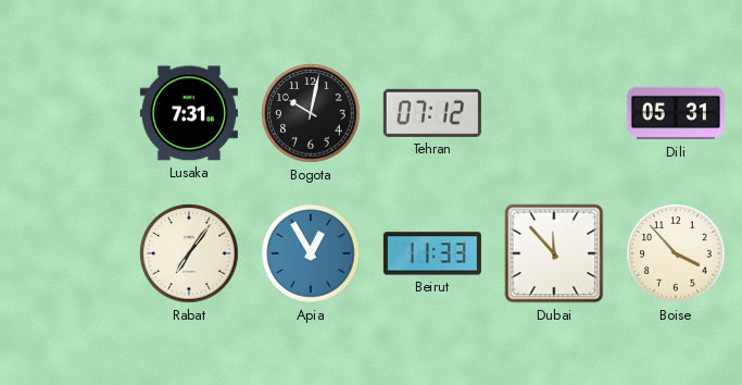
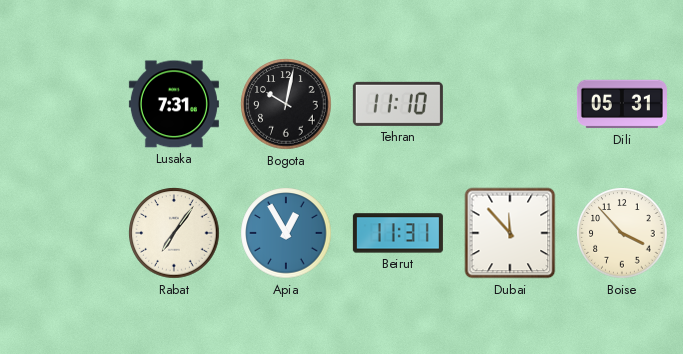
Tehran: 07:12 -> 11:10 (398, 104)
Beirut: 11:33 -> 11:31 (398, 233)
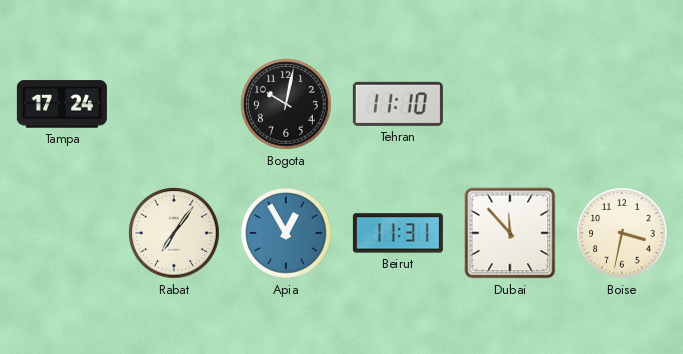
Tampa: none -> 17:24 (62, 104)
Lusaka: 7:31 -> none (174, 104)
Dili: 05:31 -> none (622, 104)
Boise: 3:53 -> 3:32 (622, 233)
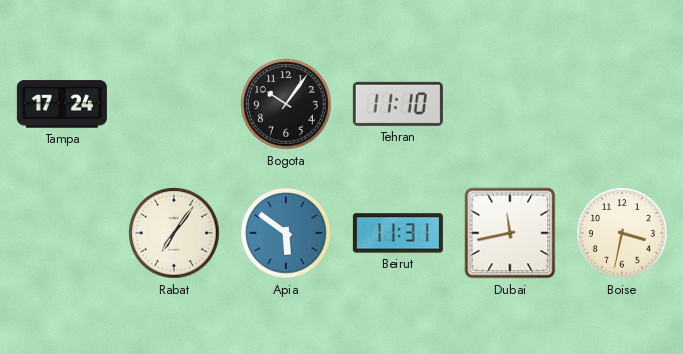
Bogota: 10:02 -> 10:06 (286, 104)
Apia: 12:55 -> 5:51 (286, 233)
Dubai: 11:53 -> 11:43 (510, 233)
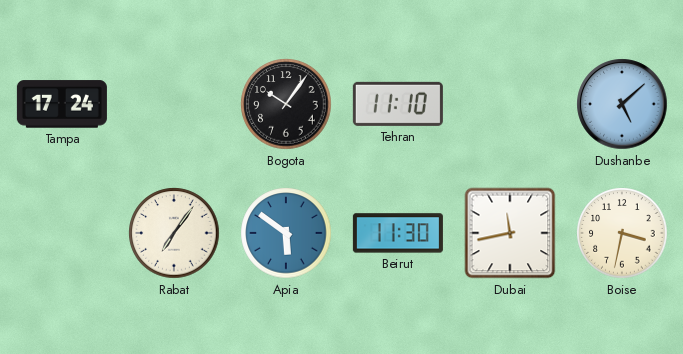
Dushanbe: none -> 5:08 (622, 104)
Beirut: 11:31 -> 11:30 (398, 233)
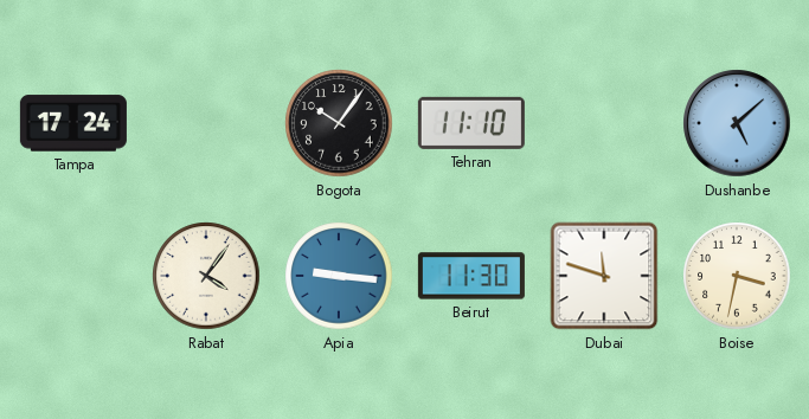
Rabat: 7:06 -> 4:06 (206, 276)
Apia: 5:51 -> 9:16 (339, 276)
Dubai: 11:43 -> 11:48 (604, 276)
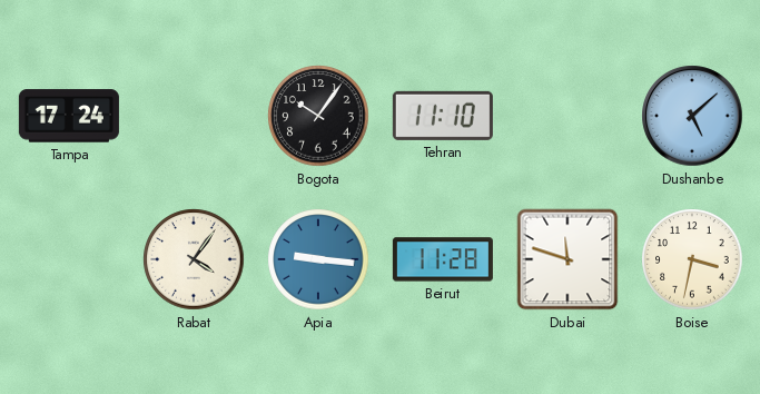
Beirut: 11:30 -> 11:28 (443, 259)
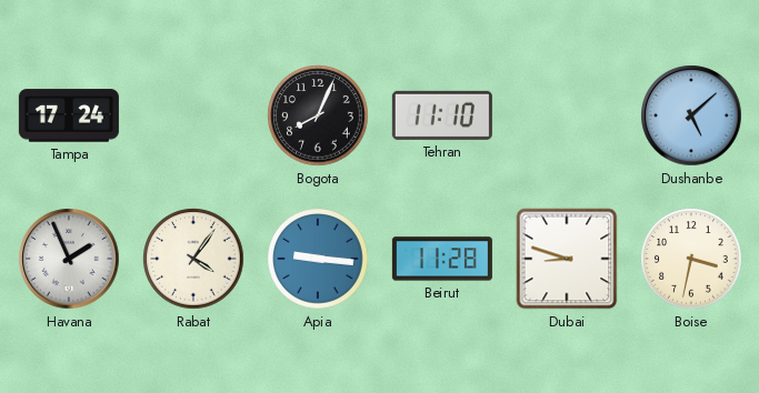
Bogota: 10:06 -> 8:04 (318, 115)
Havana: none -> 1:56 (69, 259)
Dubai: 11:48 -> 8:48 (567, 259)
